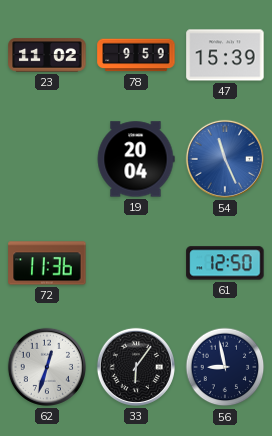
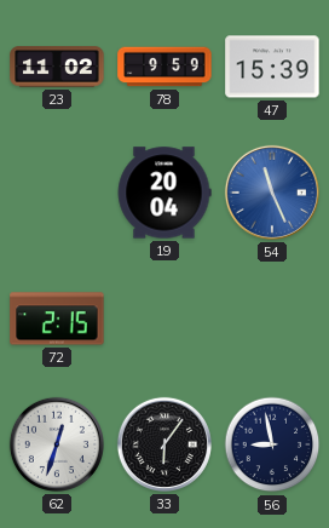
72: 11:36 -> 2:15 (57, 318)
61: 12:50 -> none (225, 263)
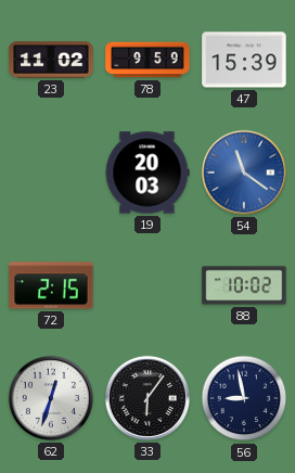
19: 20:04 -> 20:03 (147, 172)
54: 11:26 -> 11:21 (244, 172)
88: none -> 10:02 (244, 285)
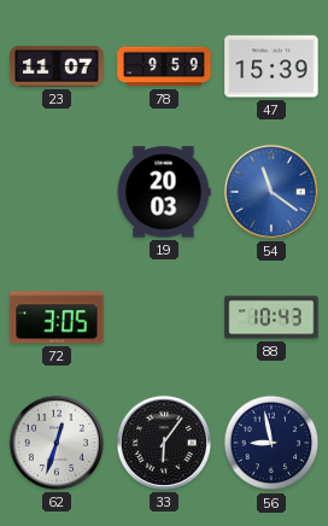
23: 11:02 -> 11:07 (57, 66)
72: 2:15 -> 3:05 (57, 317)
88: 10:02 -> 10:43 (271, 317)
